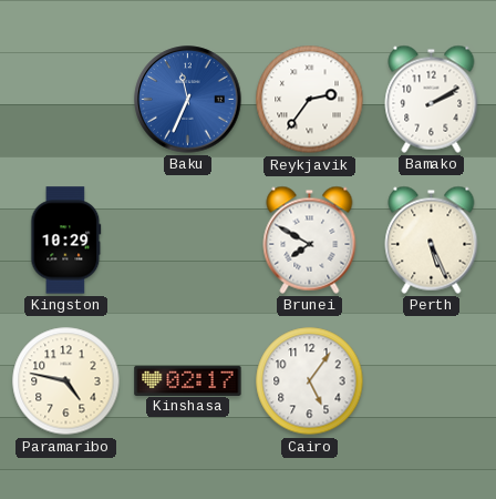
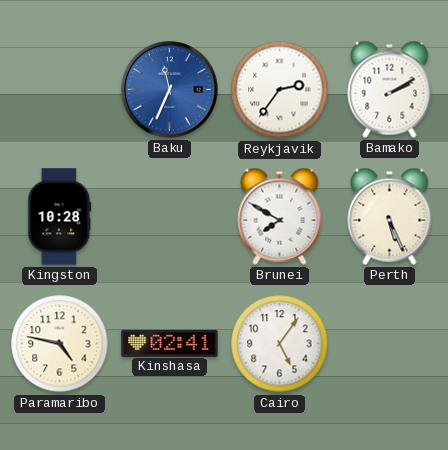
Kingston: 10:29 -> 10:28 (60, 217)
Kinshasa: 02:17 -> 02:41 (170, 343)
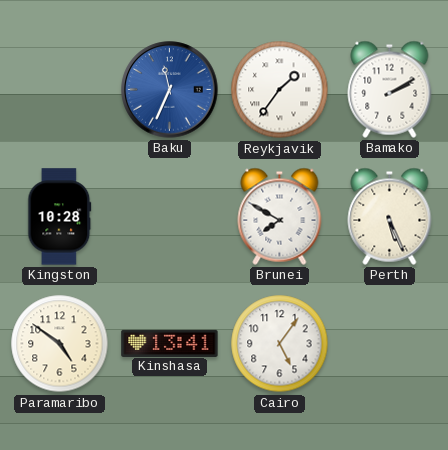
Reykjavik: 2:36 -> 1:36 (280, 90)
Paramaribo: 4:47 -> 4:51 (60, 344)
Kinshasa: 02:41 -> 13:41 (170, 343)
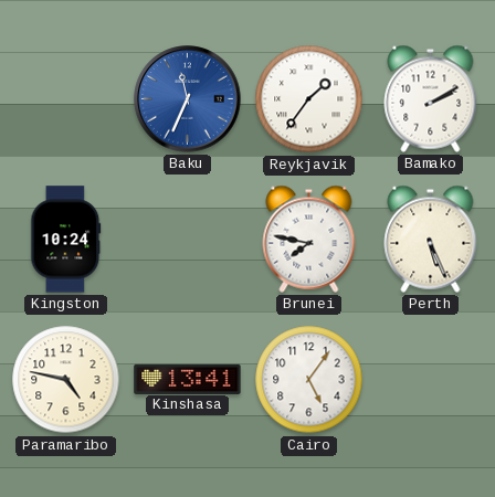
Kingston: 10:28 -> 10:24 (66, 240)
Brunei: 7:50 -> 7:47 (309, 239)
Paramaribo: 4:51 -> 4:47 (66, 380)
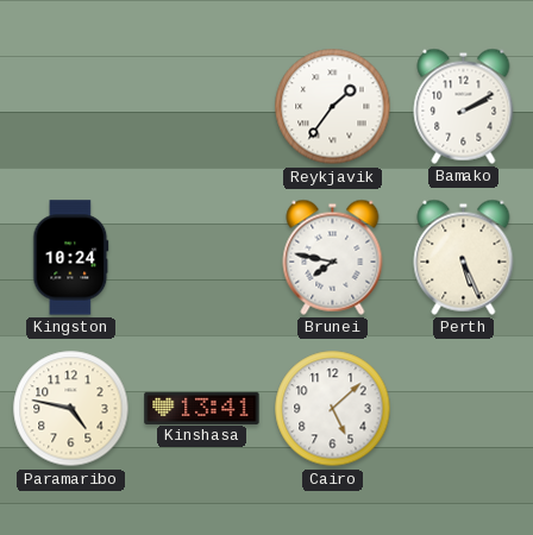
Baku: 11:34 -> none (188, 99)
Cairo: 5:06 -> 5:08 (333, 409)
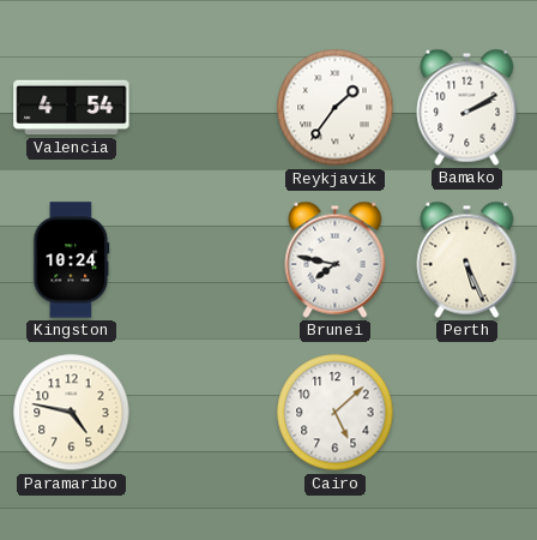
Valencia: none -> 4:54 (72, 108)
Kinshasa: 13:41 -> none (202, 408)
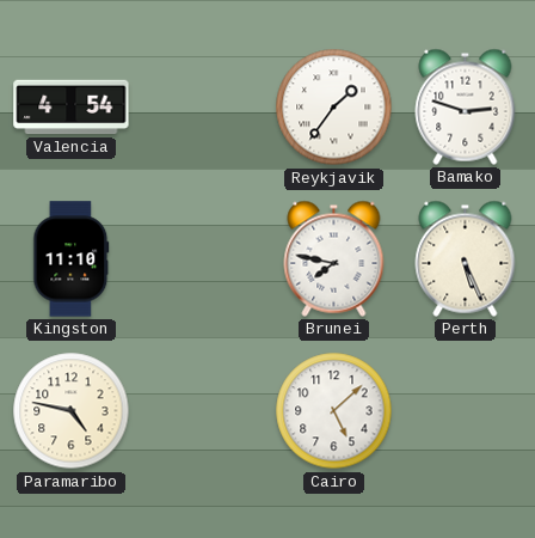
Bamako: 2:10 -> 2:48 (466, 106)
Kingston: 10:24 -> 11:10 (72, 259)
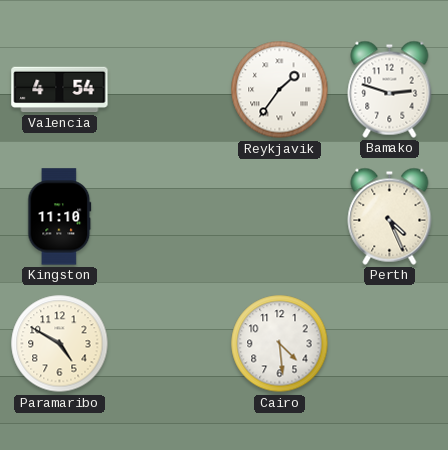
Brunei: 7:47 -> none (334, 258)
Perth: 5:26 -> 4:26 (390, 216)
Paramaribo: 4:47 -> 4:50 (60, 344)
Cairo: 5:08 -> 4:29 (280, 344)
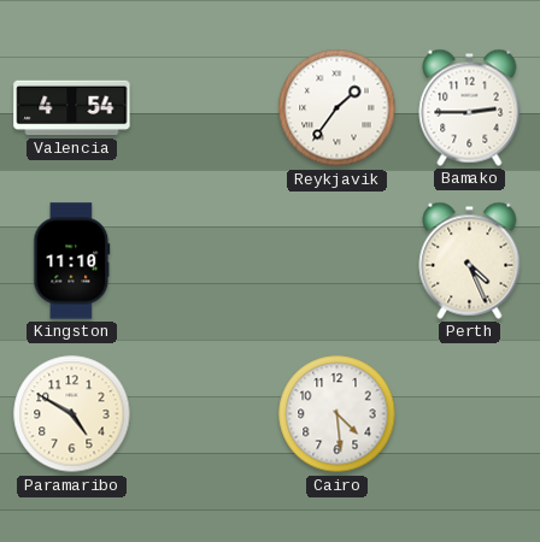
Bamako: 2:48 -> 2:45 (470, 107)
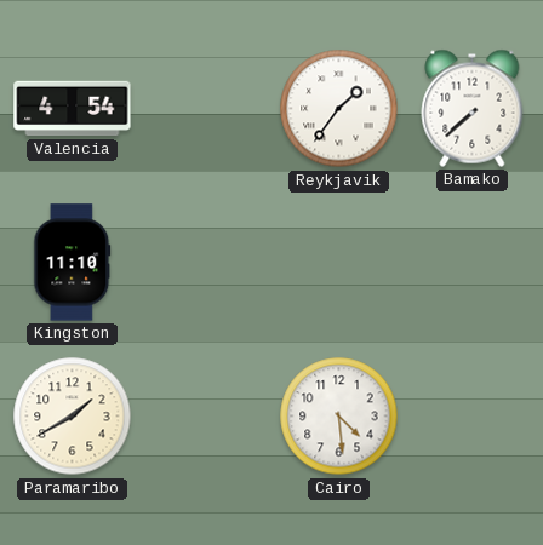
Bamako: 2:45 -> 7:38 (473, 108)
Perth: 4:26 -> none (470, 260)
Paramaribo: 4:50 -> 1:40 (73, 417)
